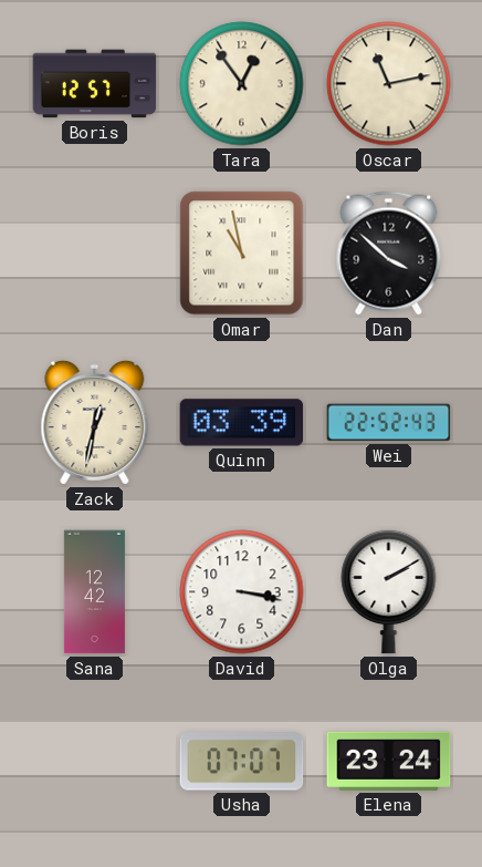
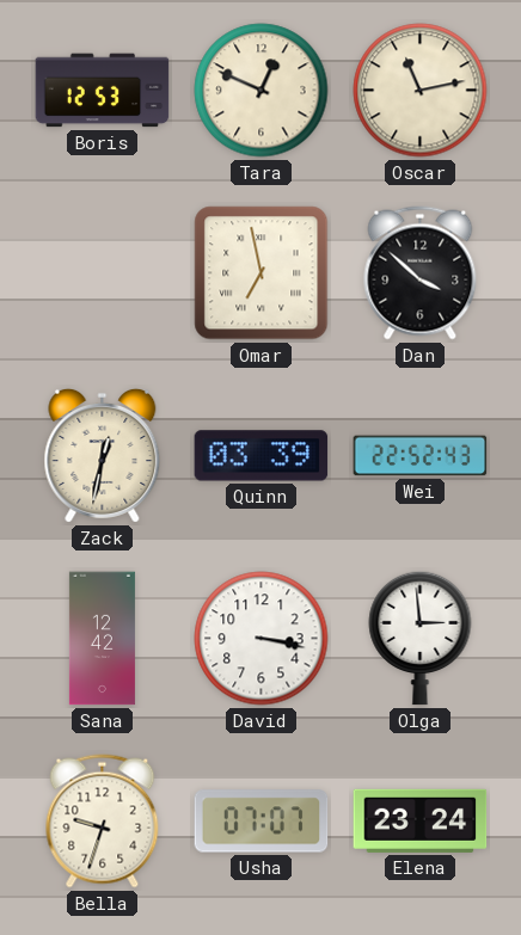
Boris: 12:57 -> 12:53 (103, 91)
Tara: 12:54 -> 12:49 (262, 91)
Omar: 10:58 -> 6:58 (262, 273)
Olga: 2:10 -> 2:59 (421, 638)
Bella: none -> 9:33 (103, 822)
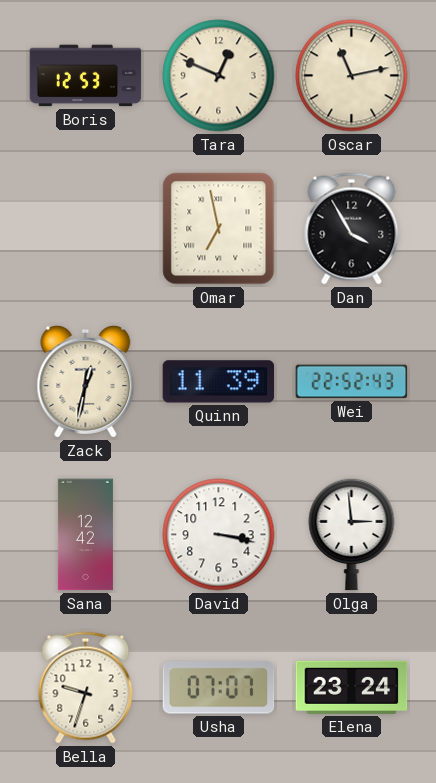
Dan: 3:52 -> 3:55 (352, 229)
Quinn: 03:39 -> 11:39 (219, 382)
